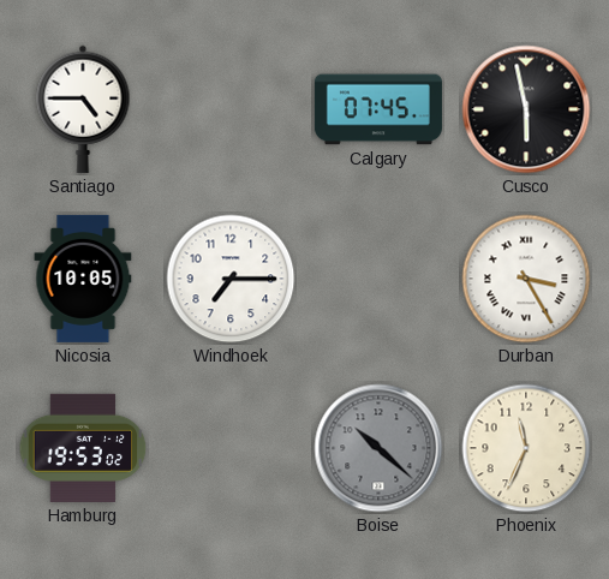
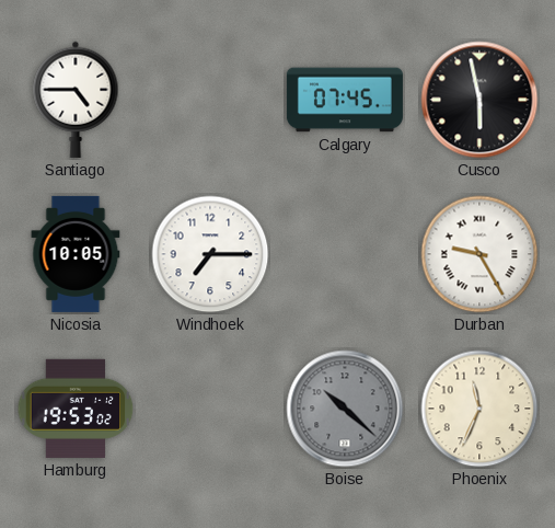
Durban: 3:25 -> 9:25 (479, 254)
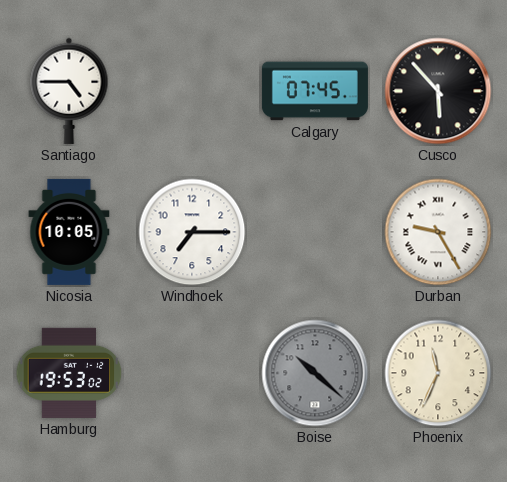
Cusco: 5:58 -> 5:53 (438, 91)
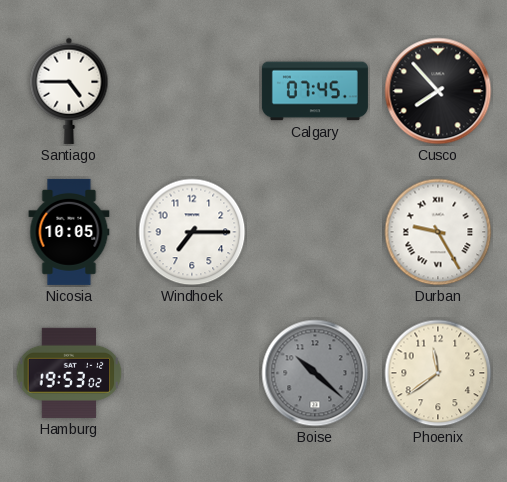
Cusco: 5:53 -> 7:53 (438, 91)
Phoenix: 11:34 -> 11:39 (438, 373)
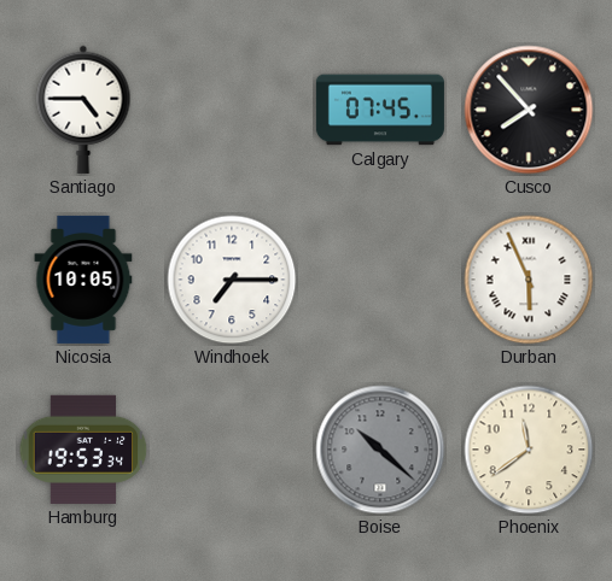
Durban: 9:25 -> 5:56 (529, 280)
Hamburg: 19:53:02 -> 19:53:34 (83, 450)
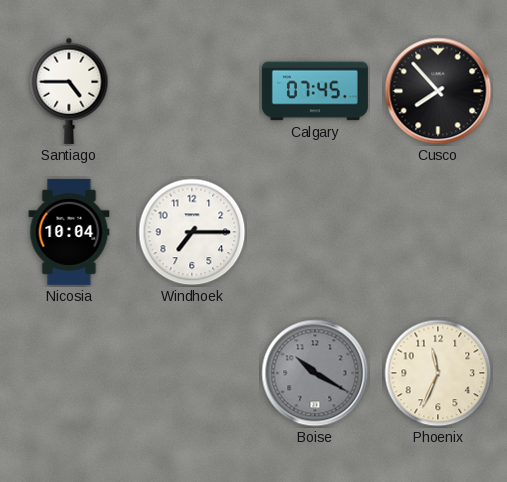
Nicosia: 10:05 -> 10:04 (69, 232)
Durban: 5:56 -> none (529, 280)
Hamburg: 19:53 -> none (83, 450)
Boise: 10:22 -> 10:20 (315, 373)
Phoenix: 11:39 -> 11:34 (438, 373)
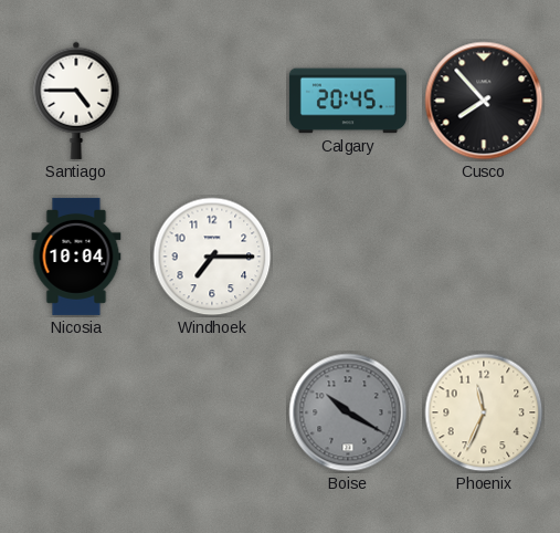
Calgary: 07:45 -> 20:45 (348, 101)
